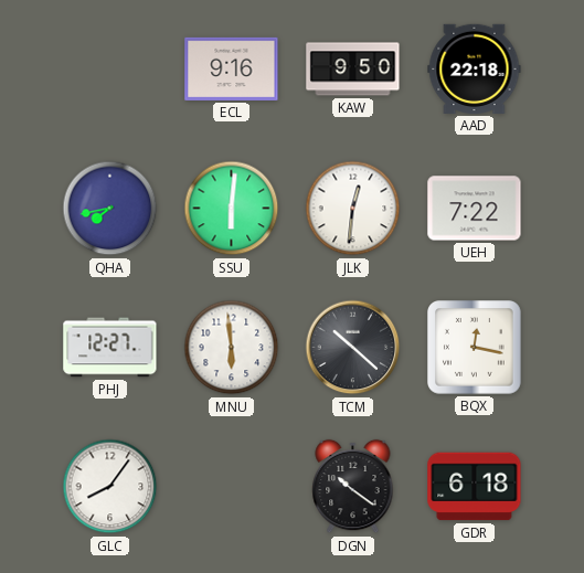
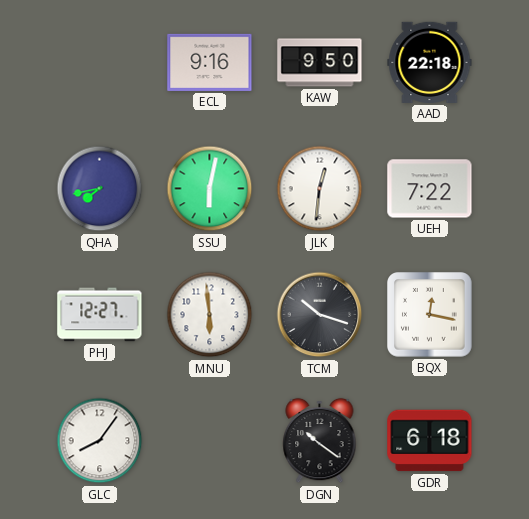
SSU: 6:01 -> 6:02 (210, 189)
TCM: 10:22 -> 10:18 (320, 315)
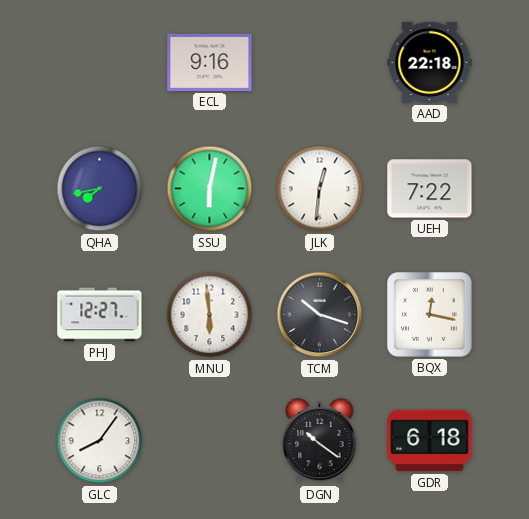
KAW: 9:50 -> none (320, 63)
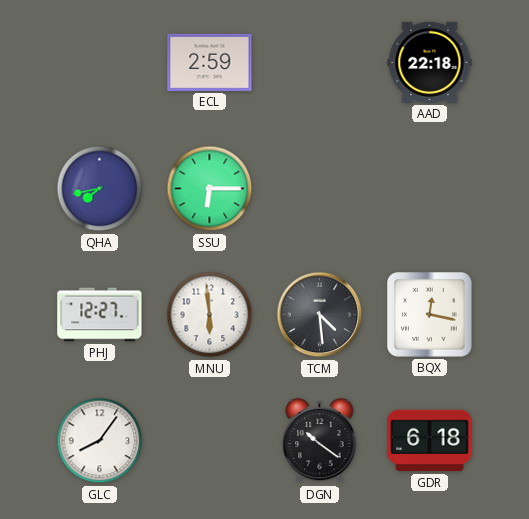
ECL: 9:16 -> 2:59 (210, 62)
SSU: 6:02 -> 6:15 (210, 189)
JLK: 12:31 -> none (320, 189)
UEH: 7:22 -> none (430, 189)
TCM: 10:18 -> 4:29 (320, 315)
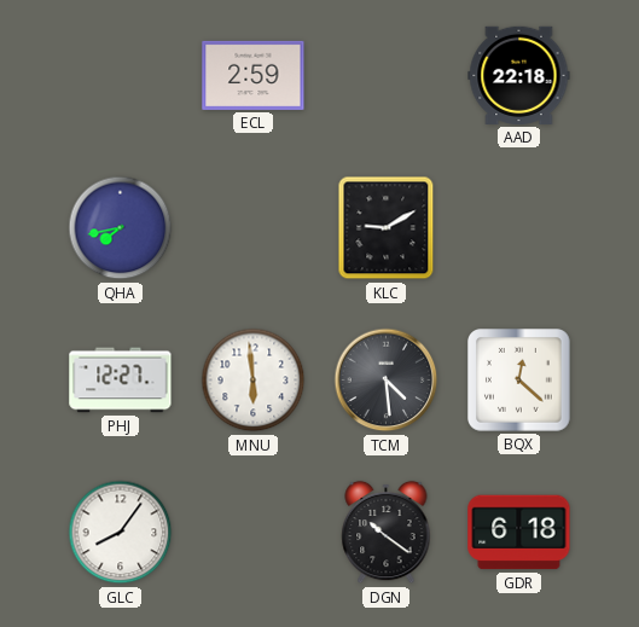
SSU: 6:15 -> none (210, 189)
KLC: none -> 9:10 (387, 228)
BQX: 12:17 -> 12:22 (519, 381)
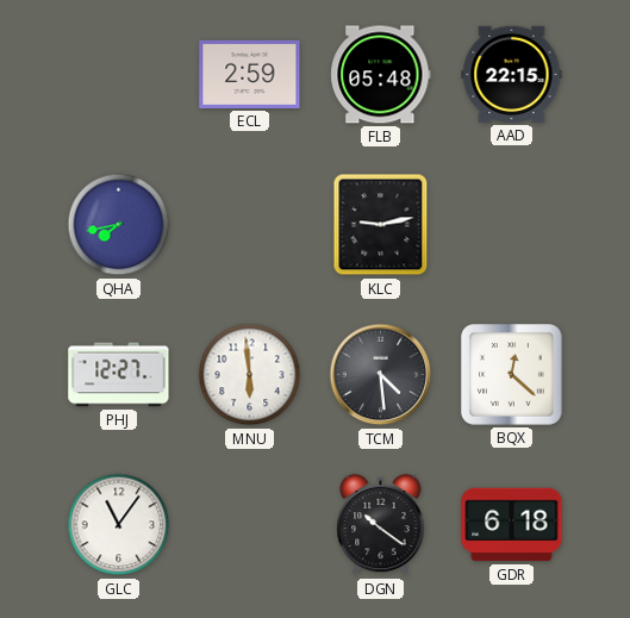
FLB: none -> 05:48 (381, 75)
AAD: 22:18 -> 22:15 (512, 74)
KLC: 9:10 -> 9:13 (381, 225)
GLC: 8:06 -> 11:06 (119, 525)
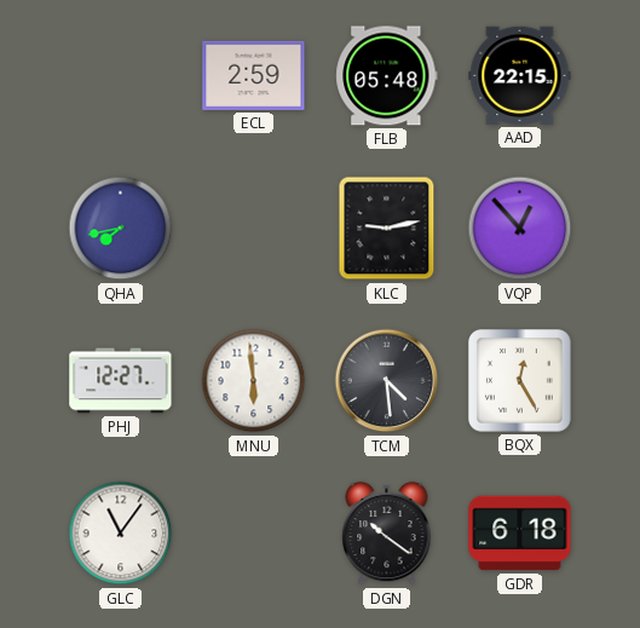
VQP: none -> 12:53 (520, 229)
BQX: 12:22 -> 12:25 (520, 381)
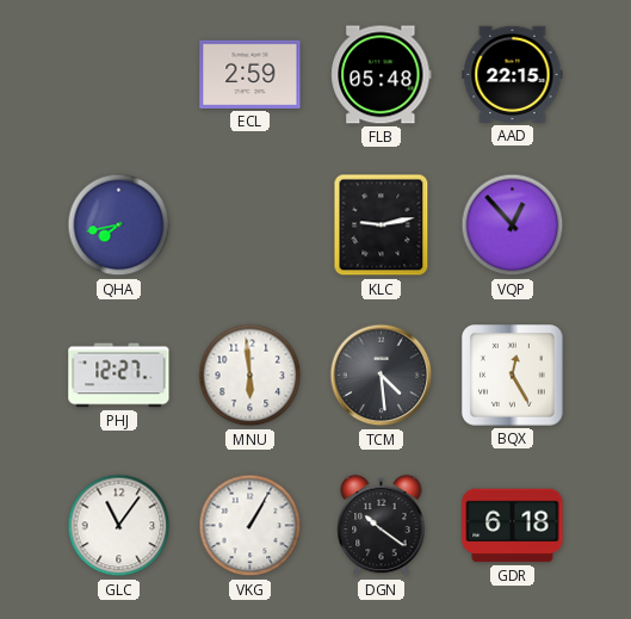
VKG: none -> 1:05 (250, 526)
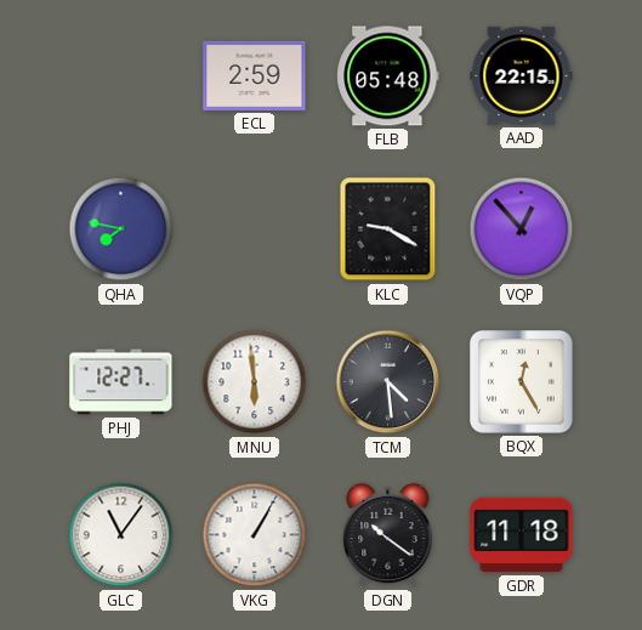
QHA: 7:43 -> 7:47 (121, 229)
KLC: 9:13 -> 9:20 (388, 229)
GDR: 6:18 -> 11:18 (522, 535)
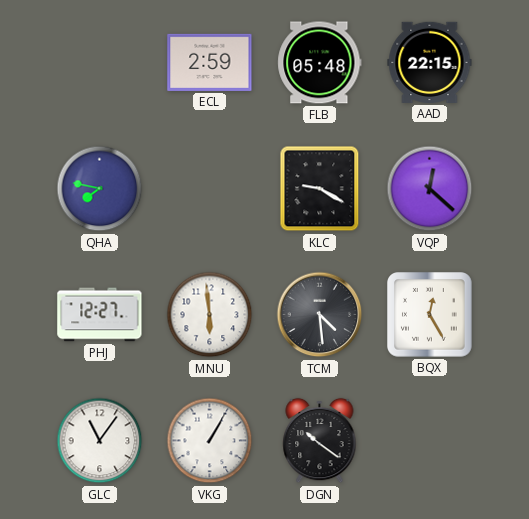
VQP: 12:53 -> 12:22 (430, 189)
GDR: 11:18 -> none (522, 535)
